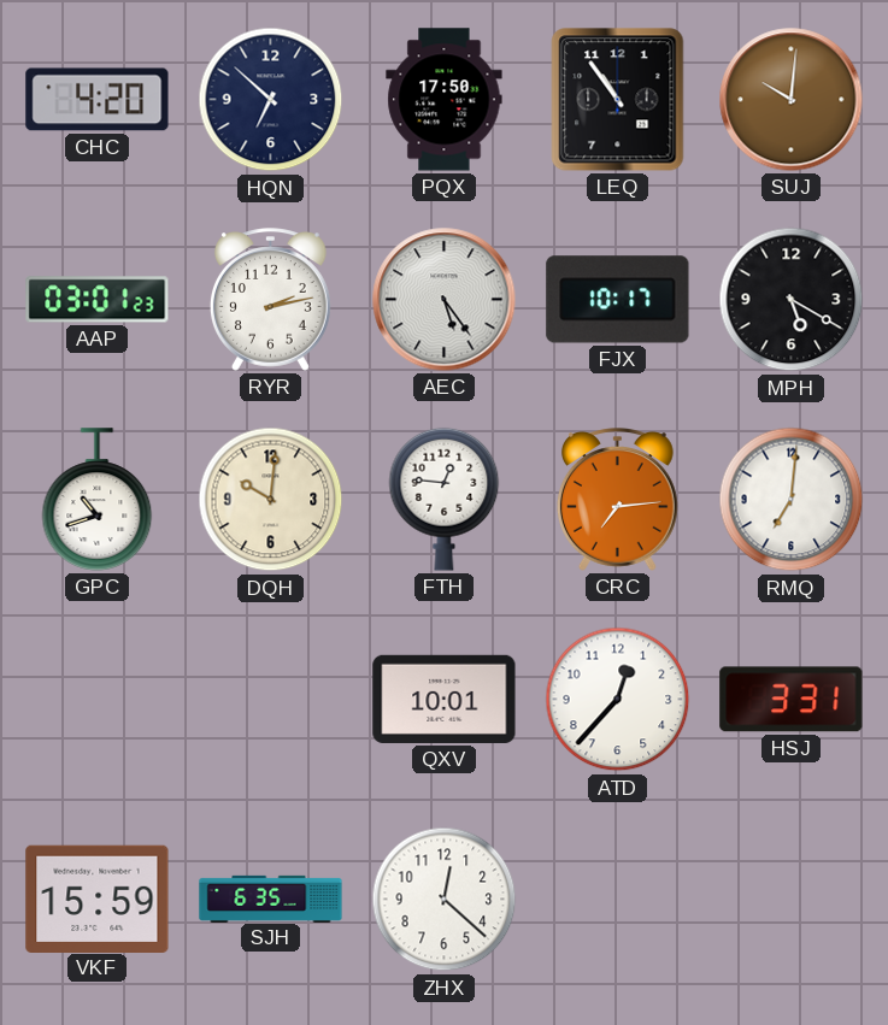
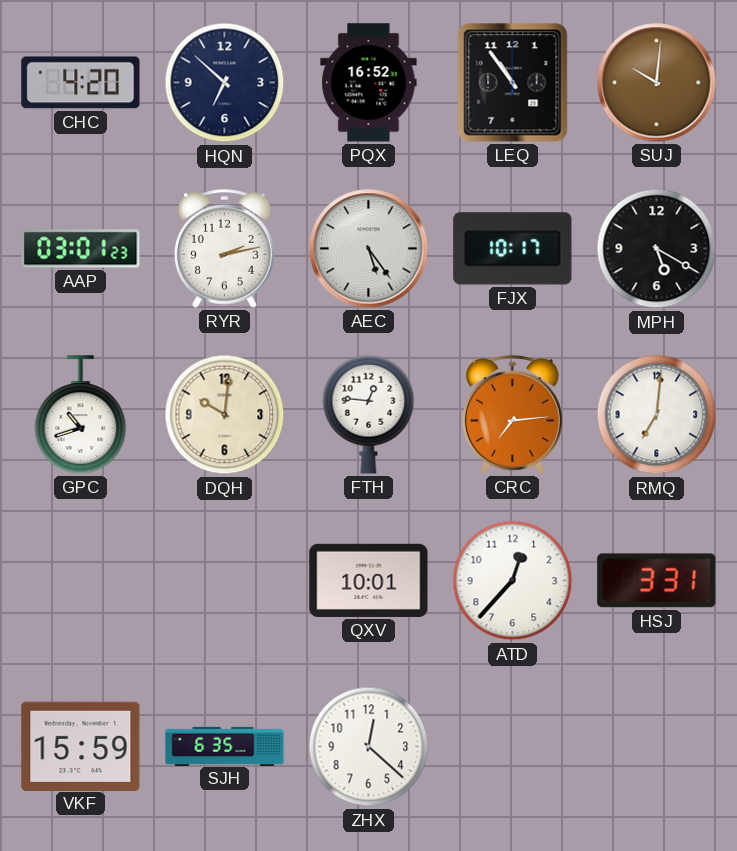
PQX: 17:50 -> 16:52 (369, 83)
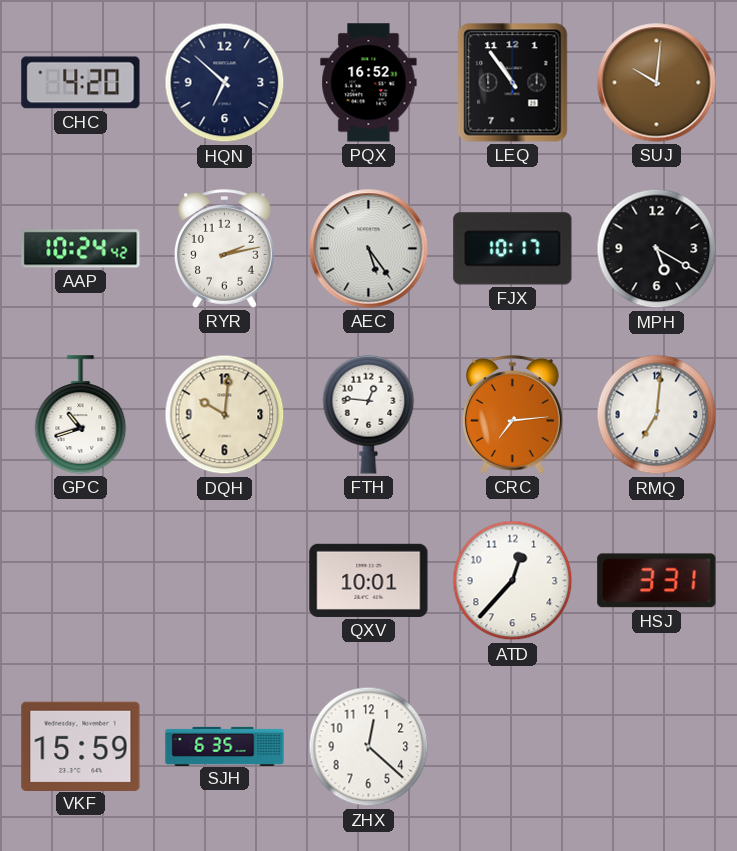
AAP: 03:01 -> 10:24 (81, 249)
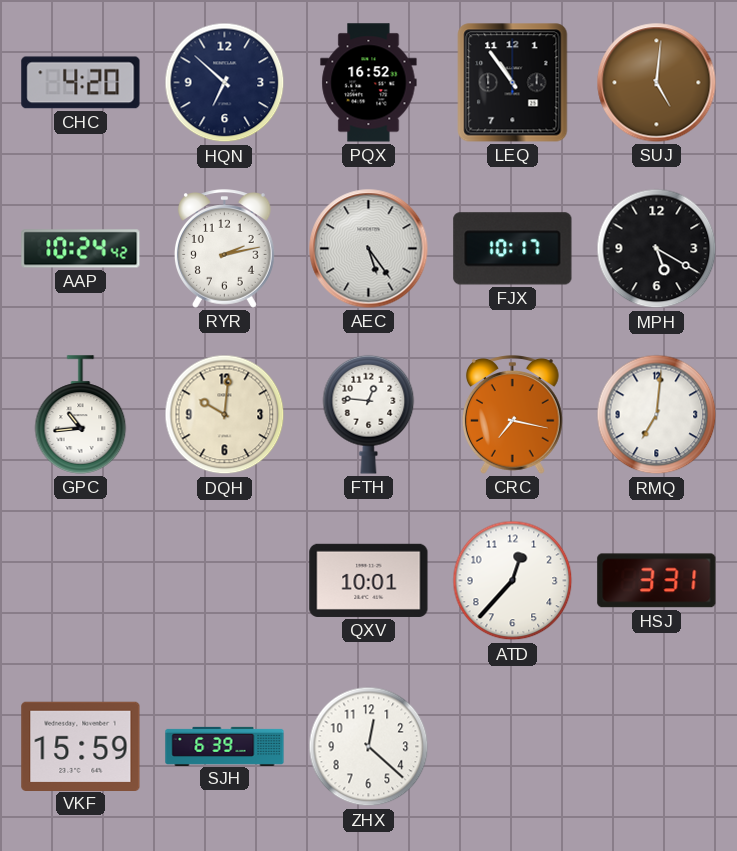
SUJ: 10:01 -> 5:01 (657, 83)
GPC: 10:42 -> 10:44 (81, 415)
CRC: 7:14 -> 7:17 (512, 415)
SJH: 6:35 -> 6:39 (225, 746)
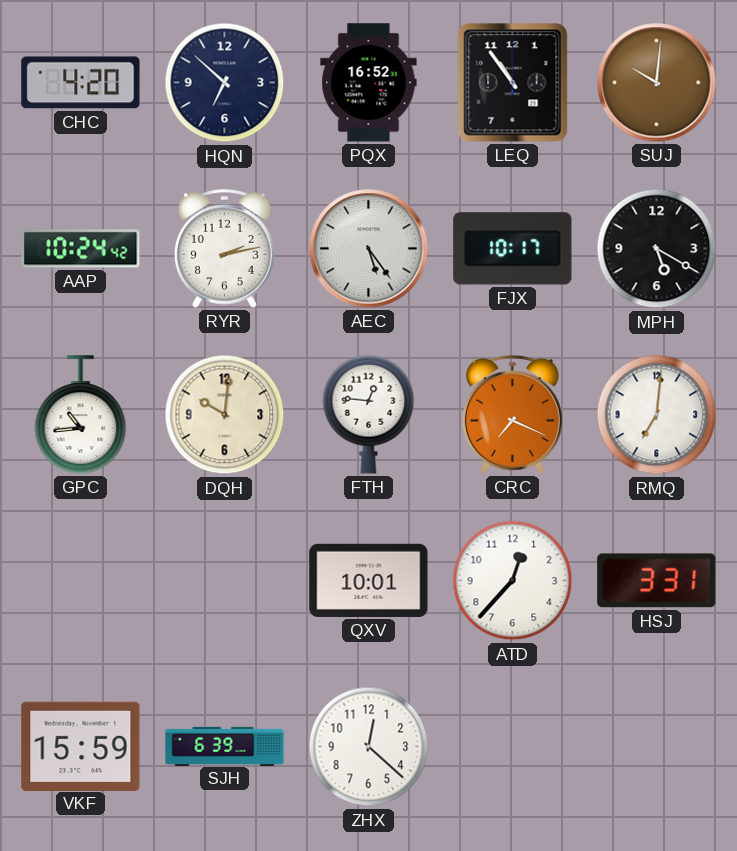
SUJ: 5:01 -> 10:01 (657, 83)
CRC: 7:17 -> 7:19 (512, 415)
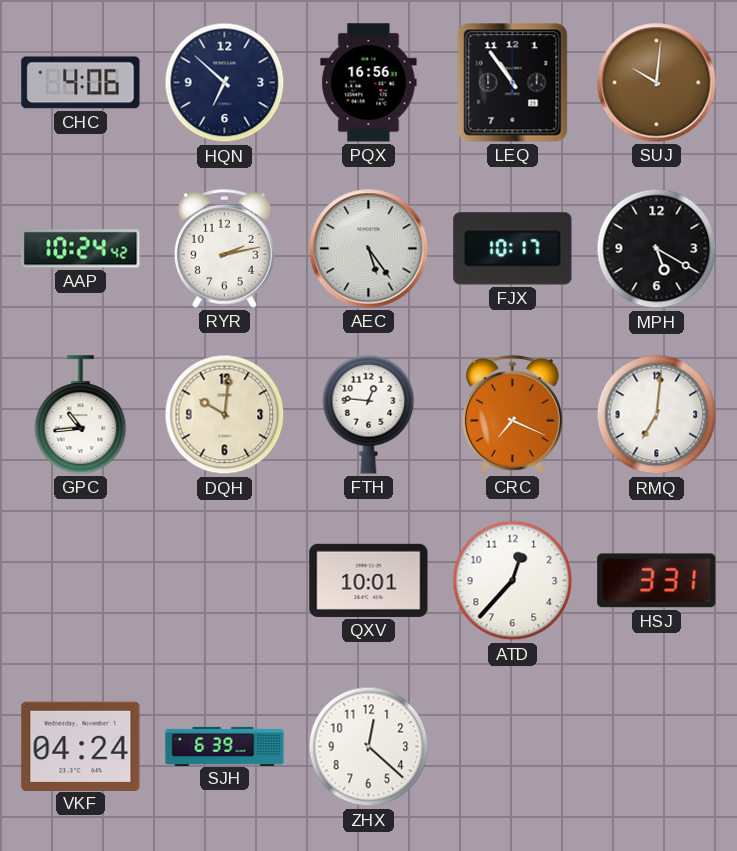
CHC: 4:20 -> 4:06 (81, 83)
PQX: 16:52 -> 16:56 (369, 83)
VKF: 15:59 -> 04:24 (81, 746)
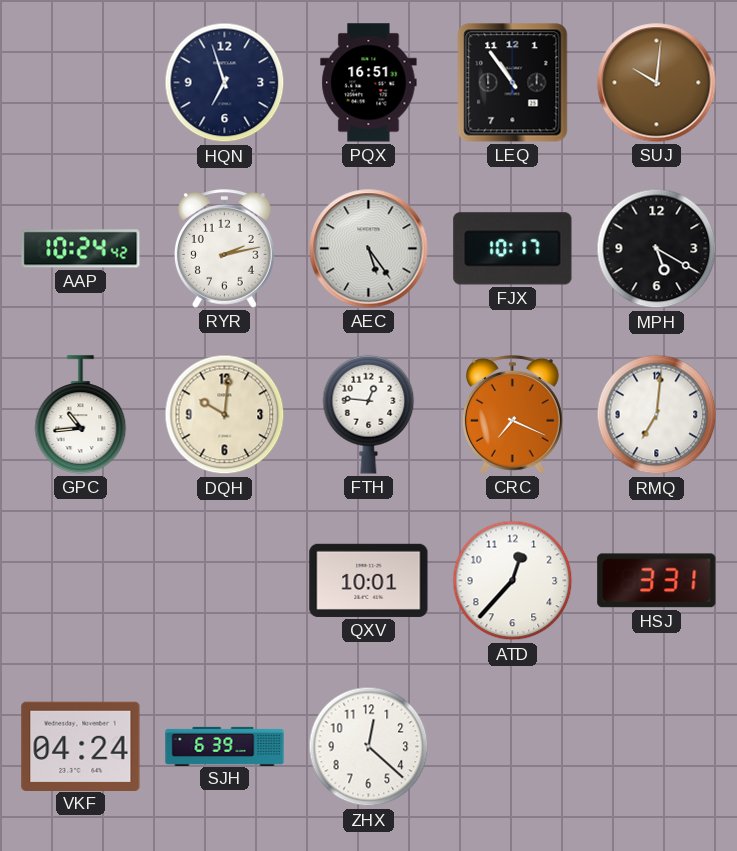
CHC: 4:06 -> none (81, 83)
HQN: 6:52 -> 6:57 (225, 83)
PQX: 16:56 -> 16:51 (369, 83)
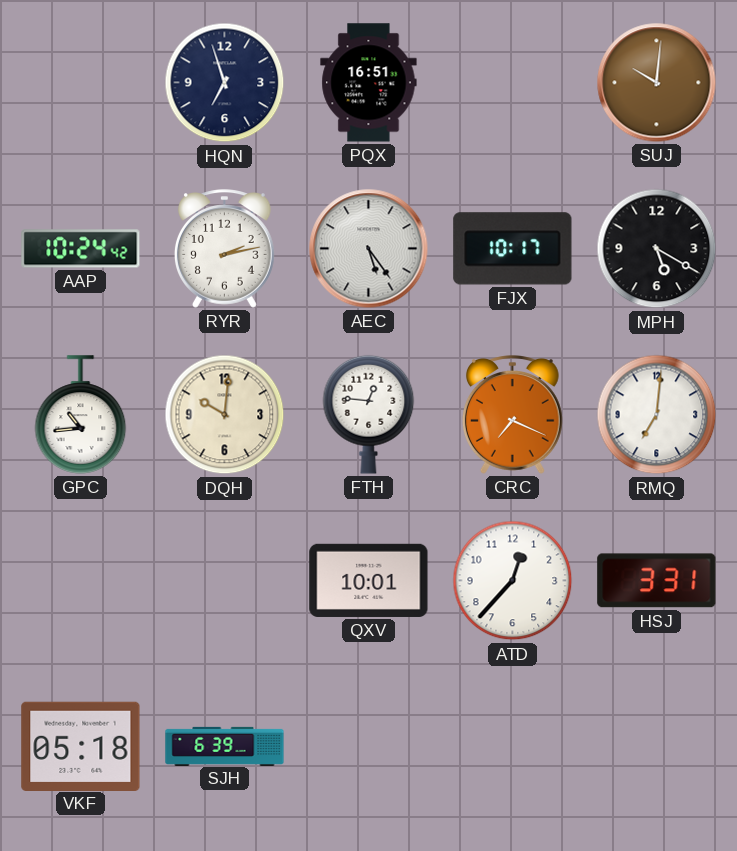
LEQ: 10:54 -> none (513, 83)
VKF: 04:24 -> 05:18 (81, 746)
ZHX: 12:22 -> none (369, 747)
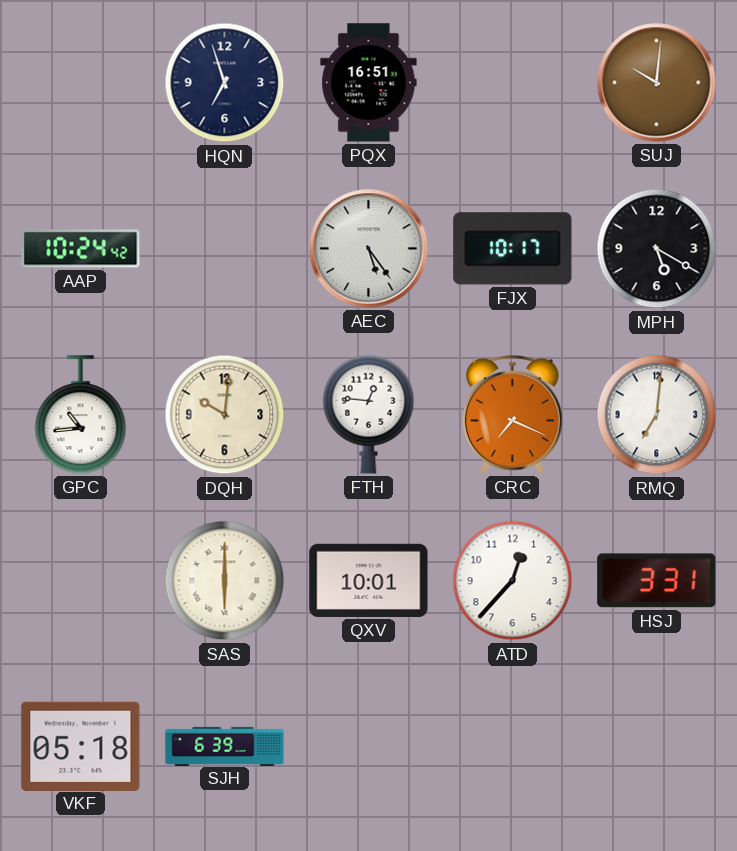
RYR: 2:13 -> none (224, 249)
SAS: none -> 6:00 (225, 581)
